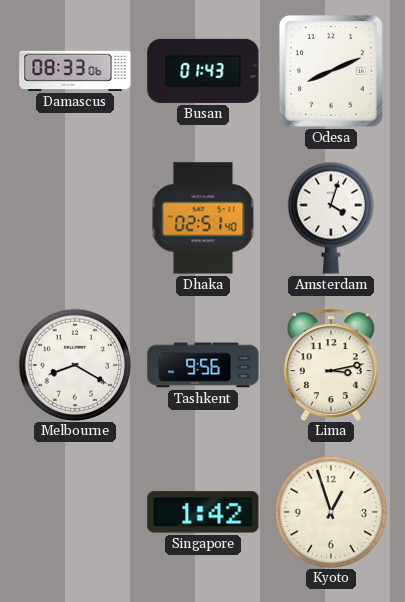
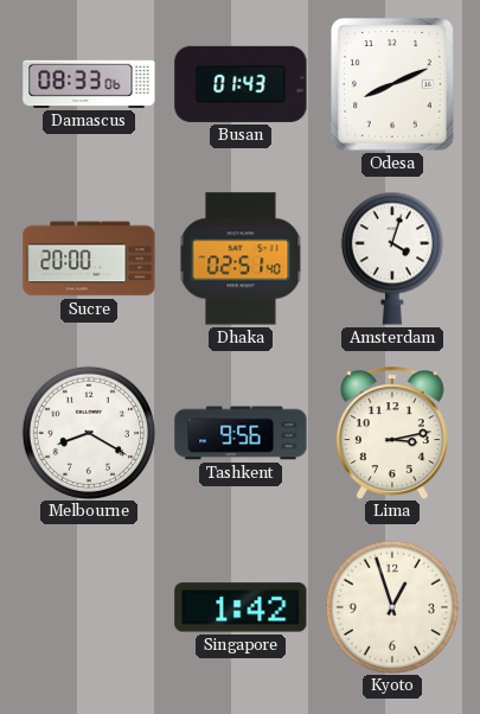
Sucre: none -> 20:00 (89, 259)
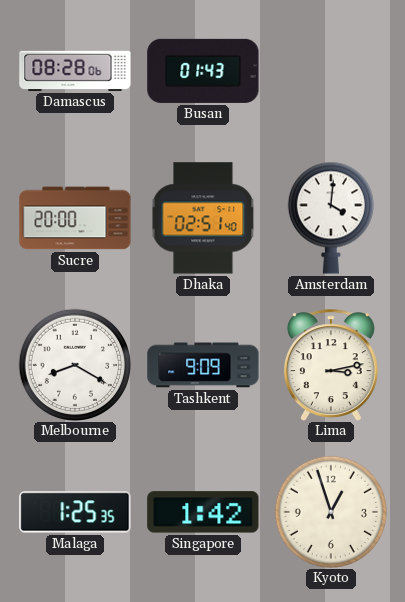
Damascus: 08:33 -> 08:28 (75, 71)
Odesa: 8:11 -> none (392, 85)
Amsterdam: 4:03 -> 4:01 (331, 218)
Tashkent: 9:56 -> 9:09 (203, 365)
Malaga: none -> 1:25 (75, 512)
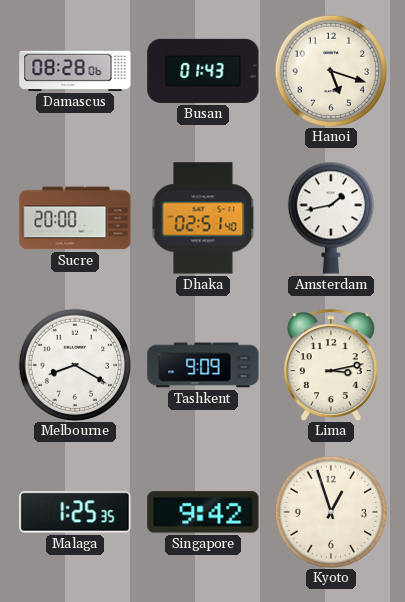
Hanoi: none -> 5:18 (330, 70)
Amsterdam: 4:01 -> 1:43 (331, 218)
Singapore: 1:42 -> 9:42 (203, 512)
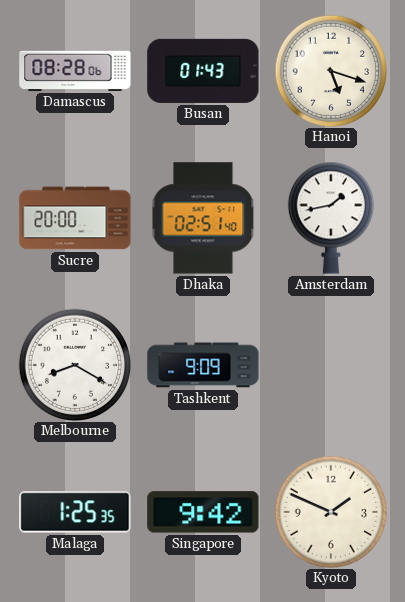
Lima: 3:13 -> none (331, 365)
Kyoto: 12:57 -> 1:49 (330, 511)
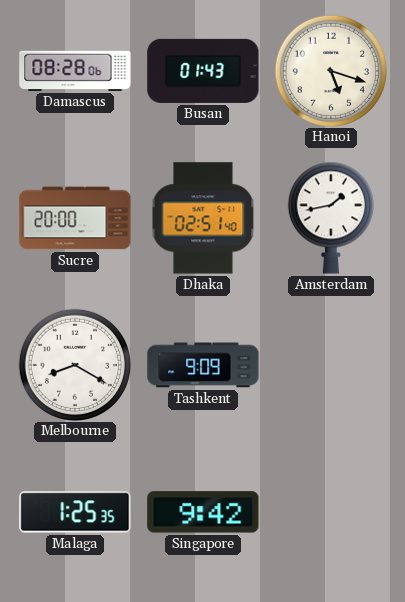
Kyoto: 1:49 -> none (330, 511)
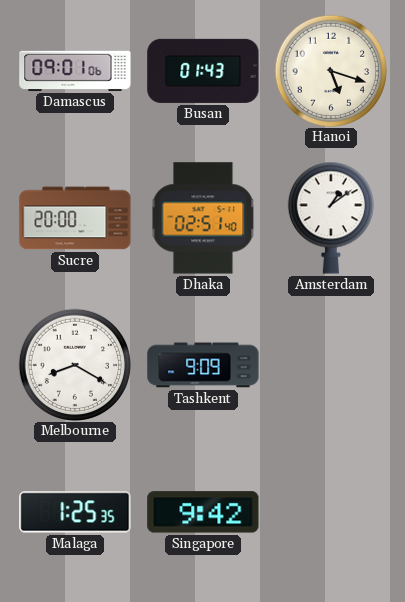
Damascus: 08:28 -> 09:01 (75, 71)
Amsterdam: 1:43 -> 1:09 (331, 218)
